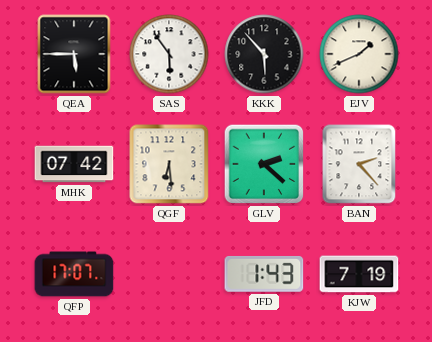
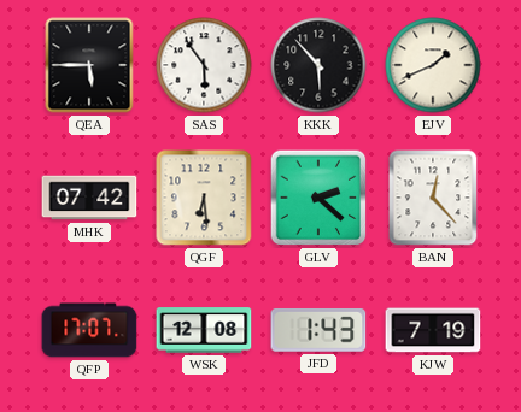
BAN: 2:23 -> 12:23 (433, 198)
WSK: none -> 12:08 (204, 330)
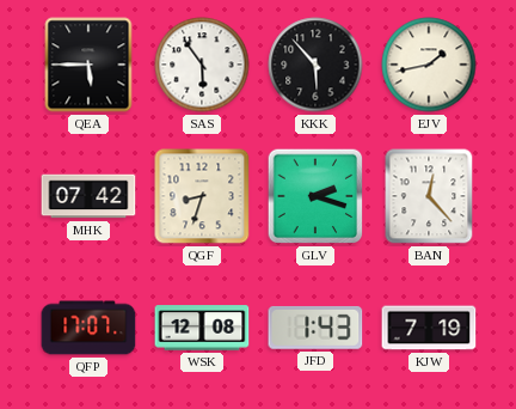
EJV: 1:41 -> 1:43 (429, 65)
QGF: 6:29 -> 8:33 (202, 196)
GLV: 2:22 -> 2:18 (315, 196)
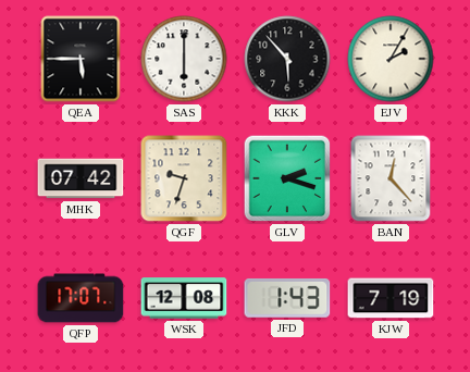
SAS: 5:54 -> 6:00 (184, 59)
EJV: 1:43 -> 2:05 (391, 59)
QGF: 8:33 -> 9:33 (184, 178)
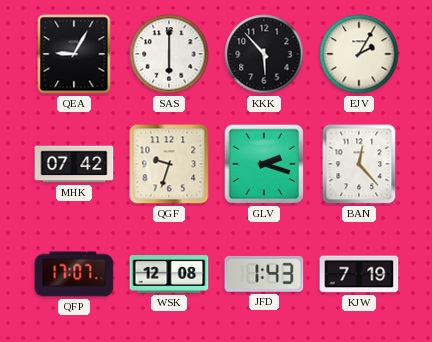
QEA: 5:45 -> 9:05 (74, 54)
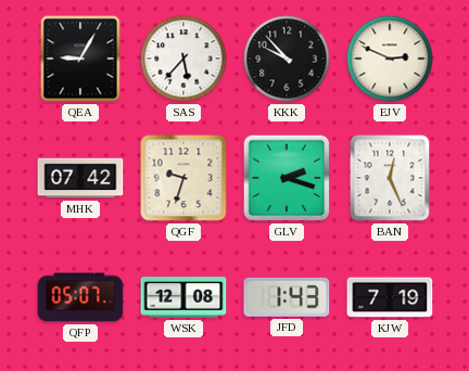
SAS: 6:00 -> 5:37 (183, 59)
KKK: 5:53 -> 9:53 (287, 59)
EJV: 2:05 -> 2:49 (390, 59)
BAN: 12:23 -> 12:26 (390, 178)
QFP: 17:07 -> 05:07 (80, 297)
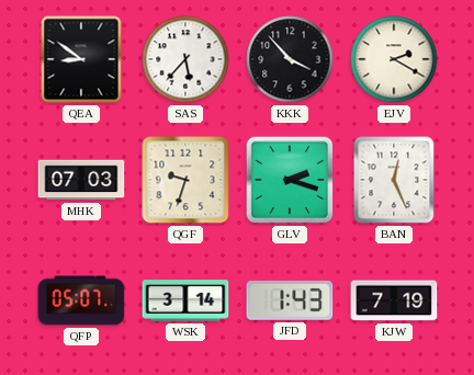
QEA: 9:05 -> 8:51 (81, 59)
KKK: 9:53 -> 3:53 (290, 59)
EJV: 2:49 -> 2:20 (394, 59)
MHK: 07:42 -> 07:03 (81, 180)
WSK: 12:08 -> 3:14 (185, 300)
